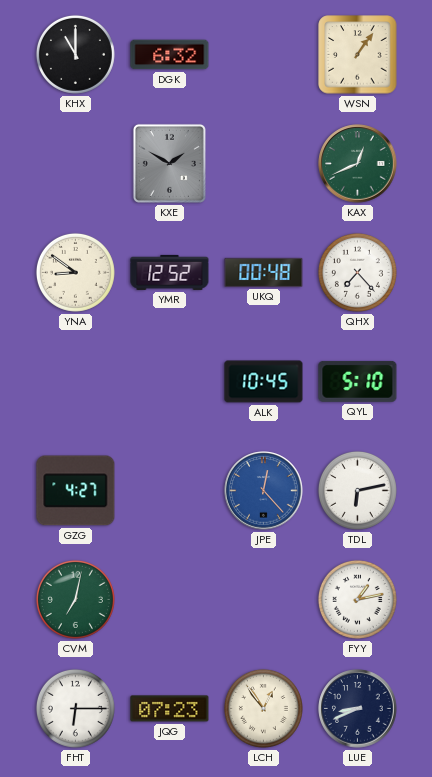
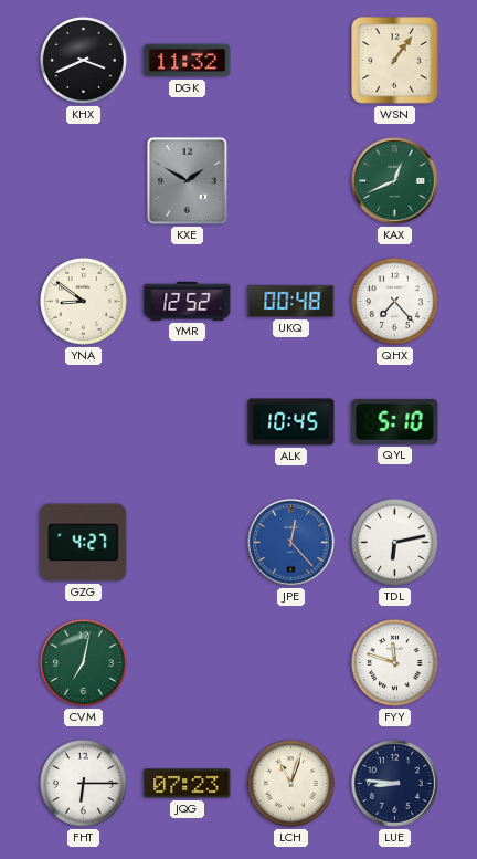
KHX: 11:00 -> 3:41 (83, 60)
DGK: 6:32 -> 11:32 (188, 61)
FYY: 1:13 -> 11:48 (394, 662)
LCH: 12:54 -> 11:03 (290, 783)
LUE: 8:41 -> 8:46 (395, 784)
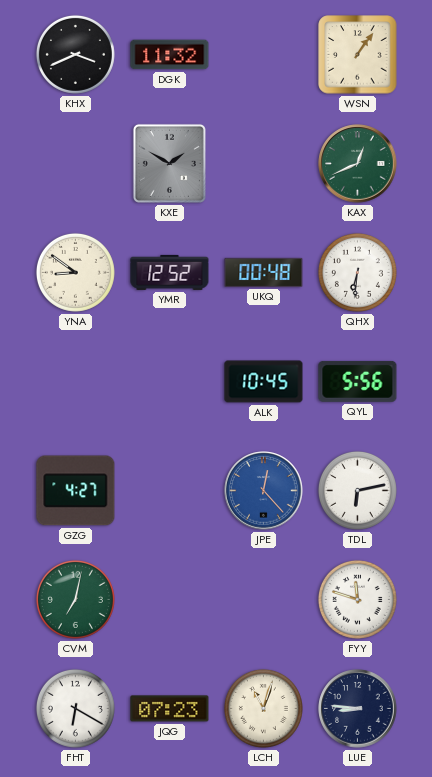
QHX: 7:23 -> 6:31 (357, 272)
QYL: 5:10 -> 5:56 (358, 381)
FHT: 6:15 -> 6:20 (75, 708)
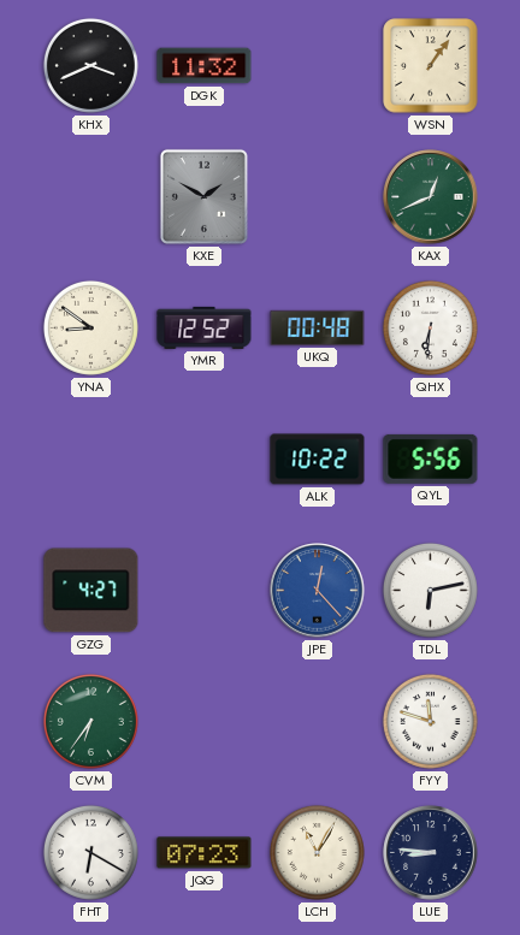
ALK: 10:45 -> 10:22 (318, 460)
CVM: 7:02 -> 6:36 (90, 721)
LCH: 11:03 -> 11:05 (317, 852)
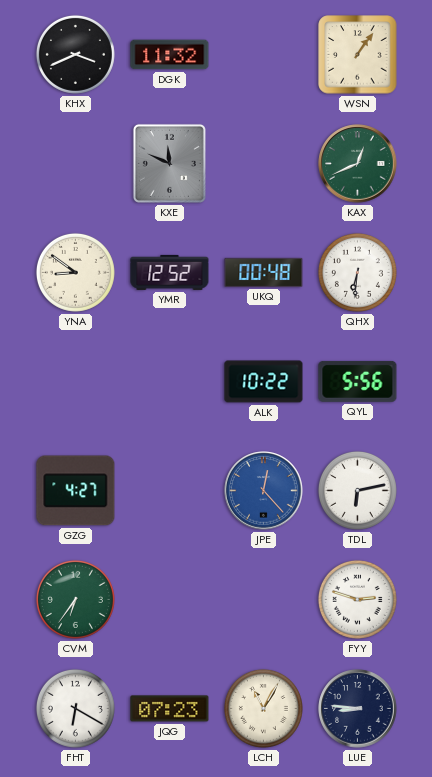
KXE: 1:50 -> 11:49 (169, 163)
FYY: 11:48 -> 2:48 (357, 599)
